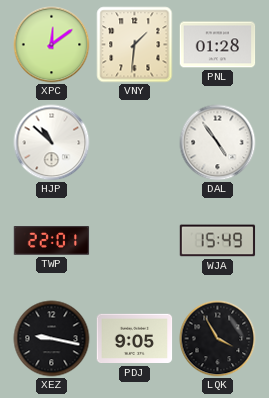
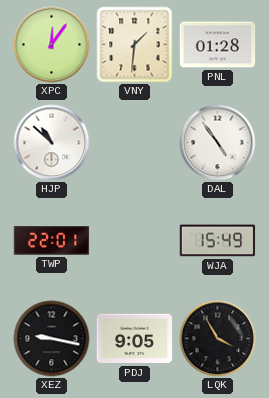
XPC: 12:09 -> 12:06 (52, 45)
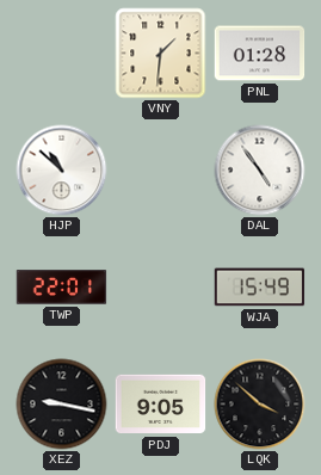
XPC: 12:06 -> none (52, 45)
LQK: 3:55 -> 3:52 (260, 405)
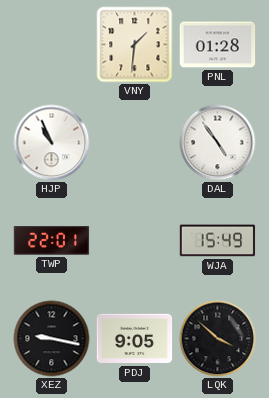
HJP: 10:52 -> 10:56 (52, 143)
